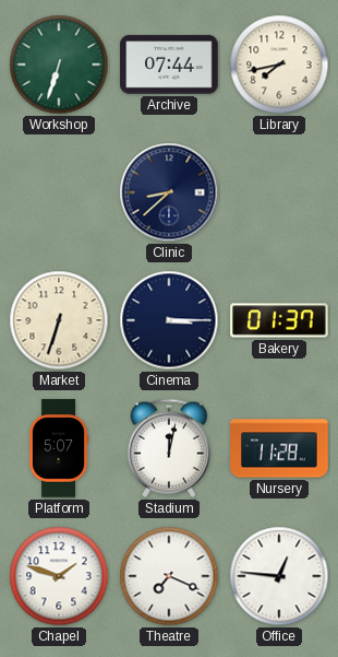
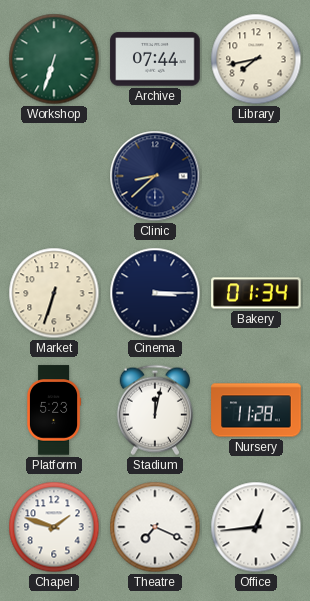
Bakery: 01:37 -> 01:34 (256, 293)
Platform: 5:07 -> 5:23 (54, 410)
Office: 12:46 -> 12:44 (256, 527)
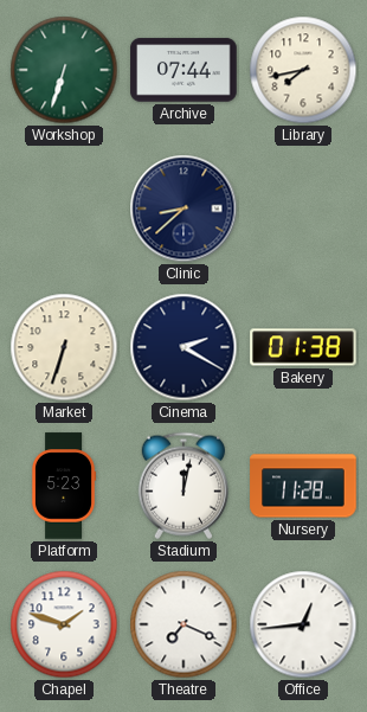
Cinema: 3:15 -> 2:20 (183, 347)
Bakery: 01:34 -> 01:38 (303, 347)
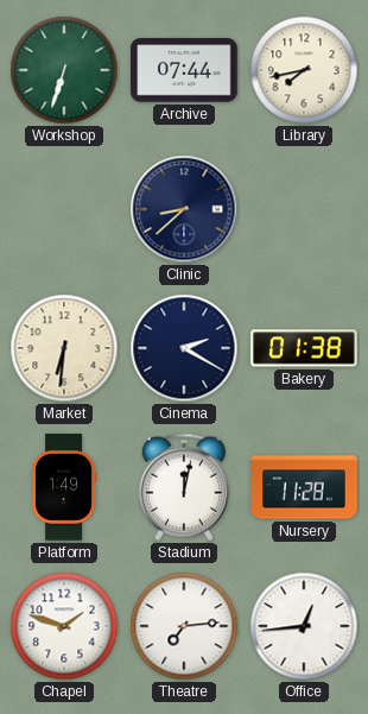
Market: 6:33 -> 6:31 (64, 348)
Platform: 5:23 -> 1:49 (64, 487)
Theatre: 7:19 -> 7:14 (184, 626)
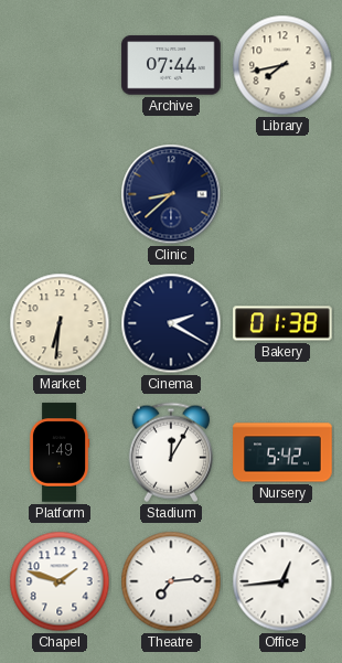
Workshop: 6:33 -> none (64, 70)
Stadium: 12:02 -> 12:05 (171, 452)
Nursery: 11:28 -> 5:42 (282, 452)
